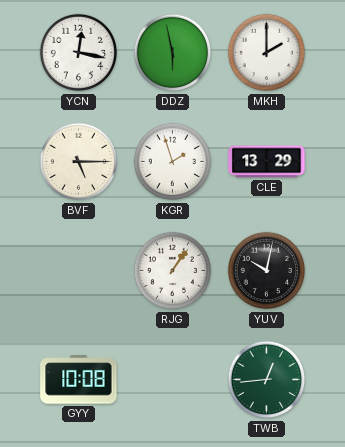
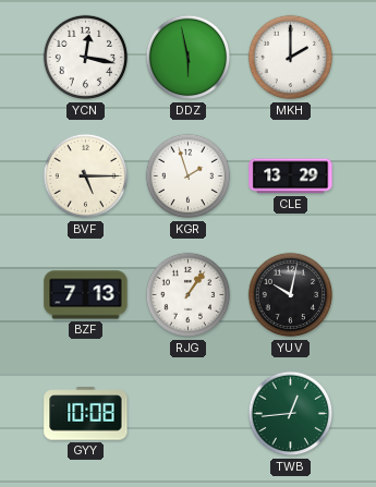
BZF: none -> 7:13 (86, 295)
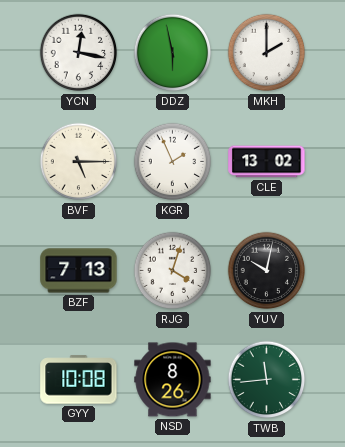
KGR: 1:57 -> 1:56 (173, 162)
CLE: 13:29 -> 13:02 (267, 162)
RJG: 1:06 -> 4:03 (173, 271)
NSD: none -> 8:26 (173, 380)
TWB: 12:44 -> 11:44 (267, 380)
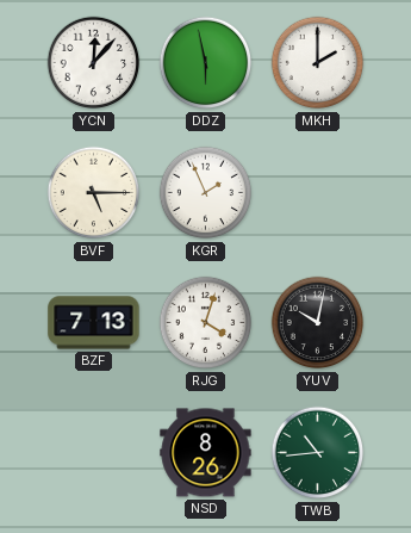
YCN: 12:17 -> 12:07 (94, 63)
CLE: 13:02 -> none (267, 162)
GYY: 10:08 -> none (79, 380)
TWB: 11:44 -> 10:44 (318, 453)
